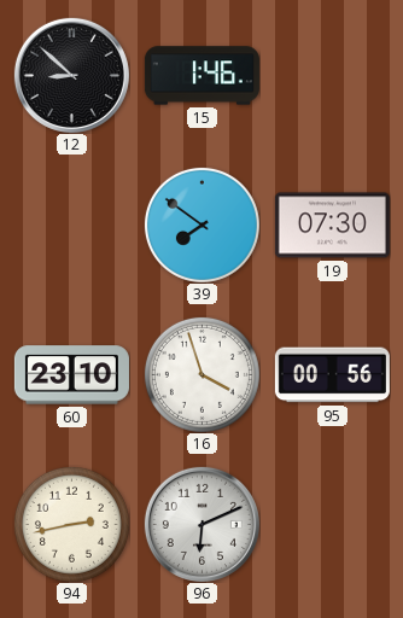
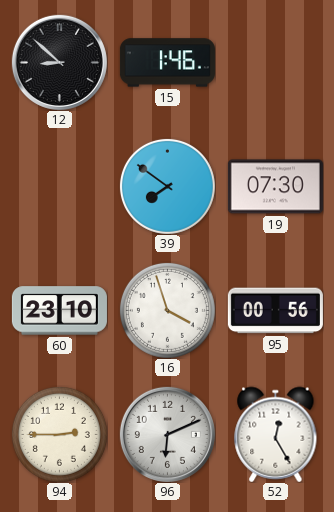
94: 2:43 -> 2:45 (59, 434)
52: none -> 12:25 (276, 434)
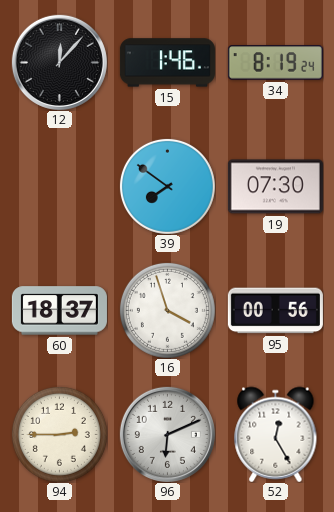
12: 8:52 -> 12:07 (59, 62)
34: none -> 8:19 (275, 63)
60: 23:10 -> 18:37 (59, 311)
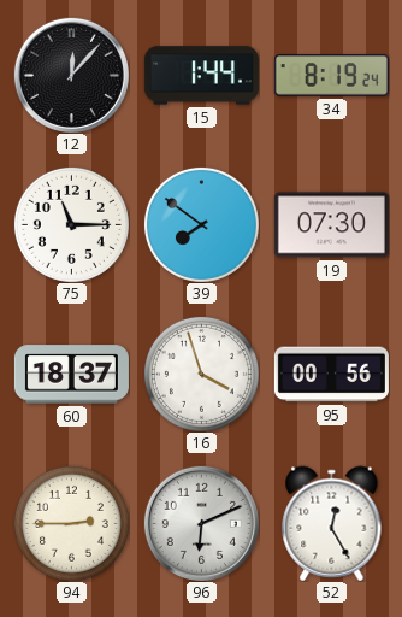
15: 1:46 -> 1:44 (201, 76)
75: none -> 11:15 (71, 224)
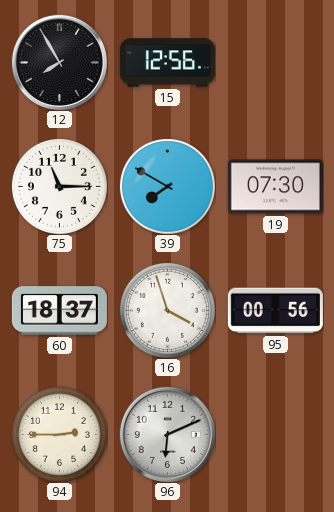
12: 12:07 -> 7:55 (59, 62)
15: 1:44 -> 12:56 (167, 63)
34: 8:19 -> none (331, 76)
39: 7:51 -> 7:50 (167, 186)
52: 12:25 -> none (332, 523)
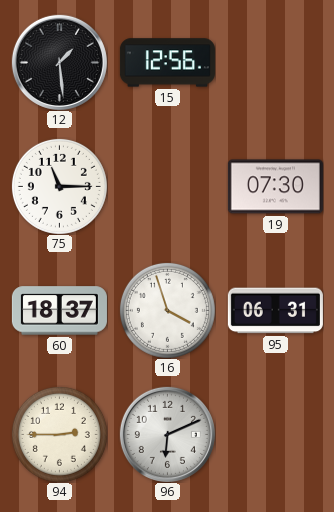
12: 7:55 -> 1:29 (59, 62)
39: 7:50 -> none (167, 186)
95: 00:56 -> 06:31 (275, 311)
